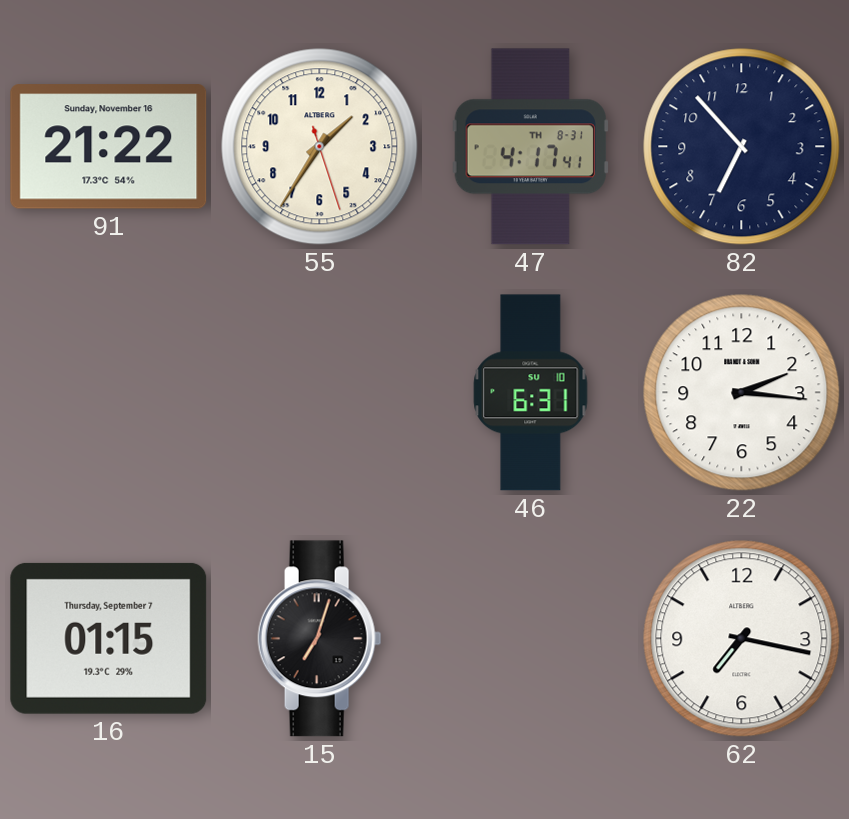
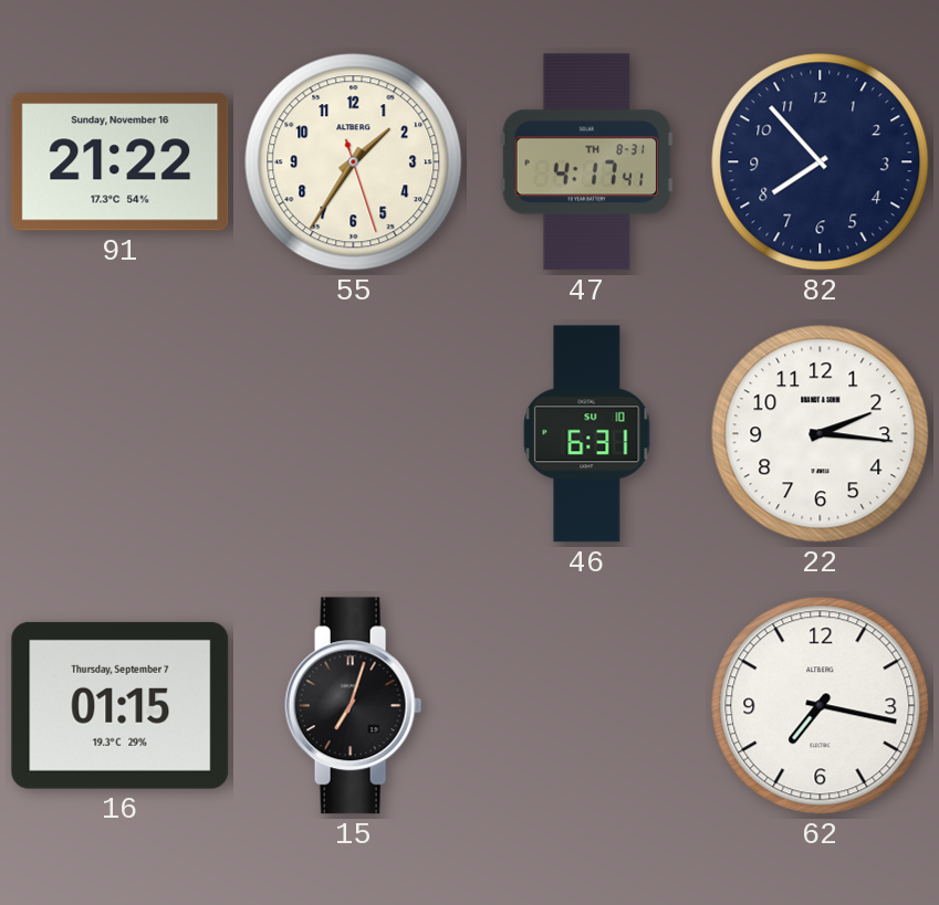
82: 6:53 -> 7:53 (821, 162)
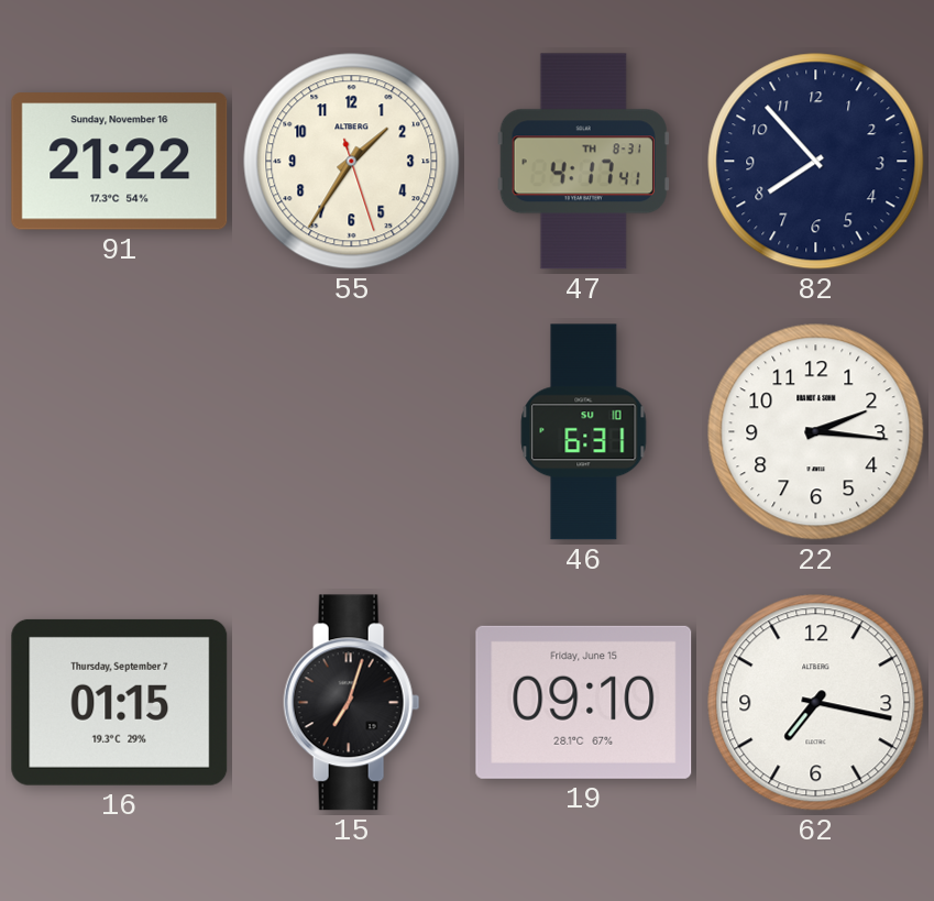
19: none -> 09:10 (584, 702)
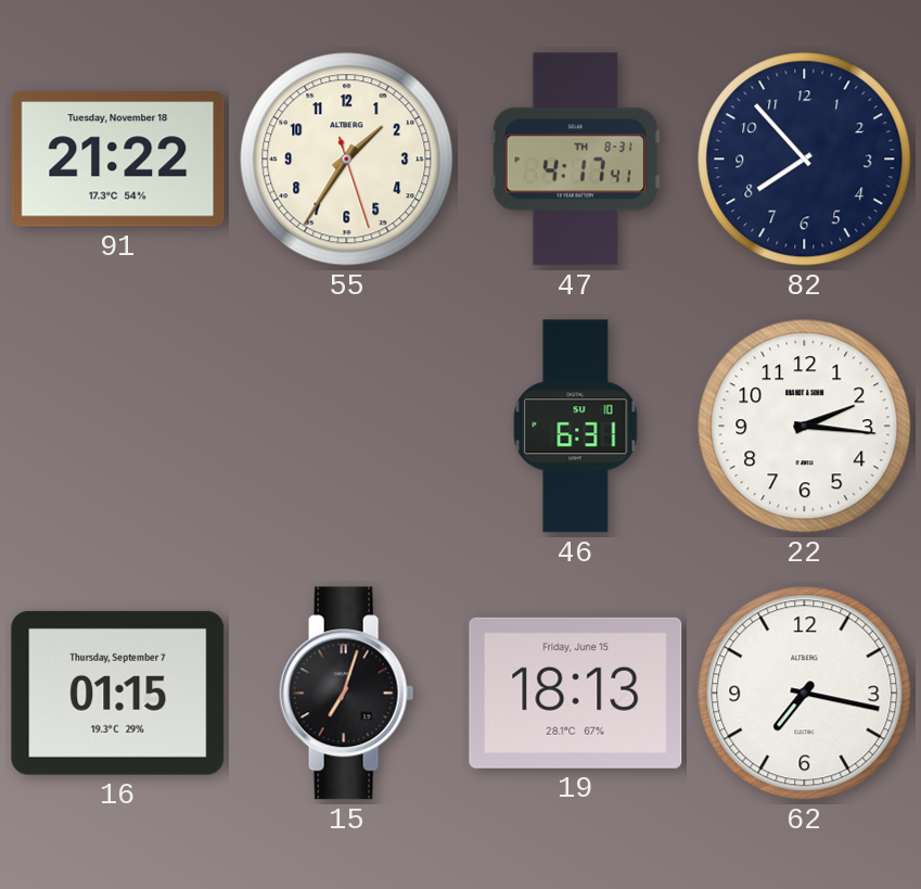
91 date: Sunday, November 16 -> Tuesday, November 18 (118, 160)
19: 09:10 -> 18:13 (576, 693)
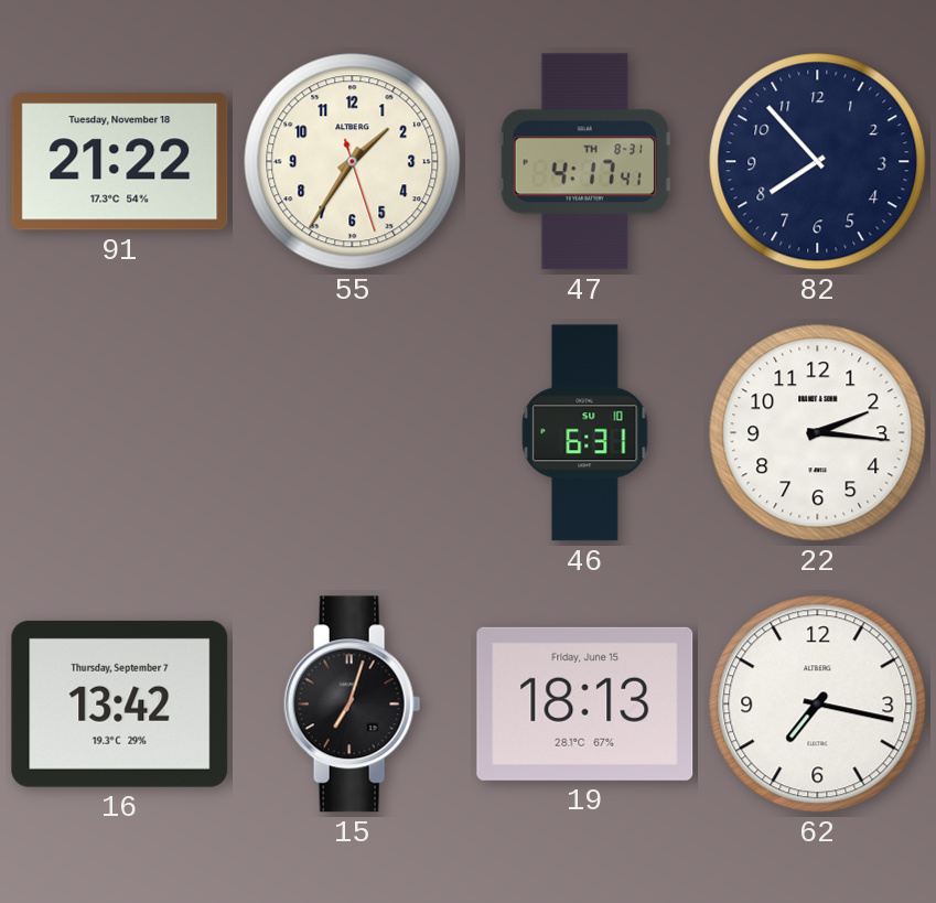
16: 01:15 -> 13:42 (120, 703)
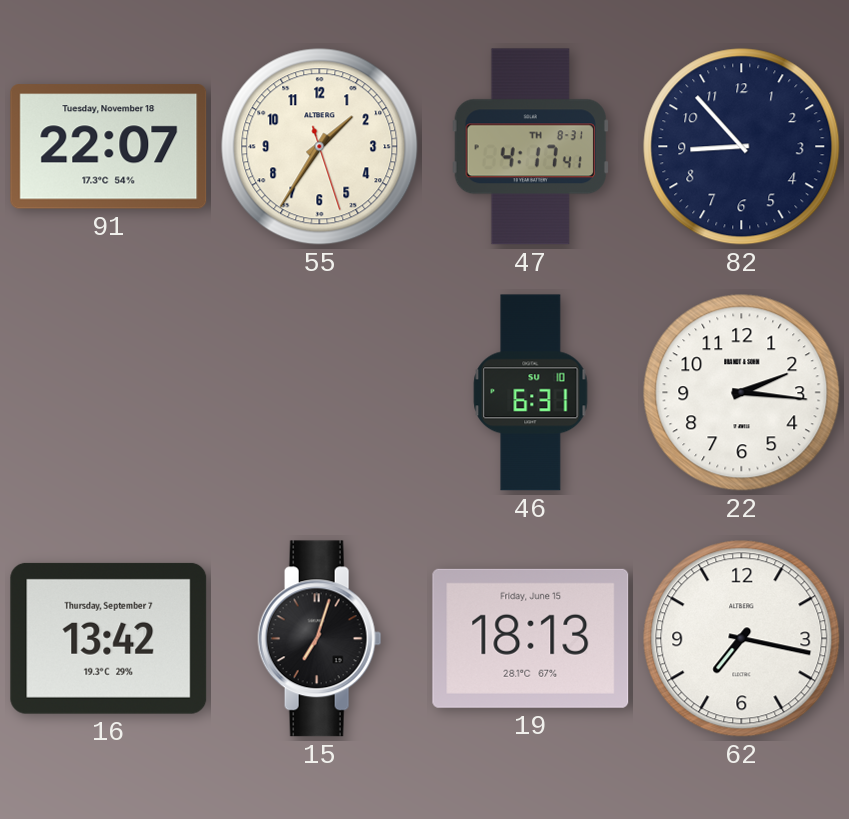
91: 21:22 -> 22:07 (109, 147)
82: 7:53 -> 8:53 (742, 147)
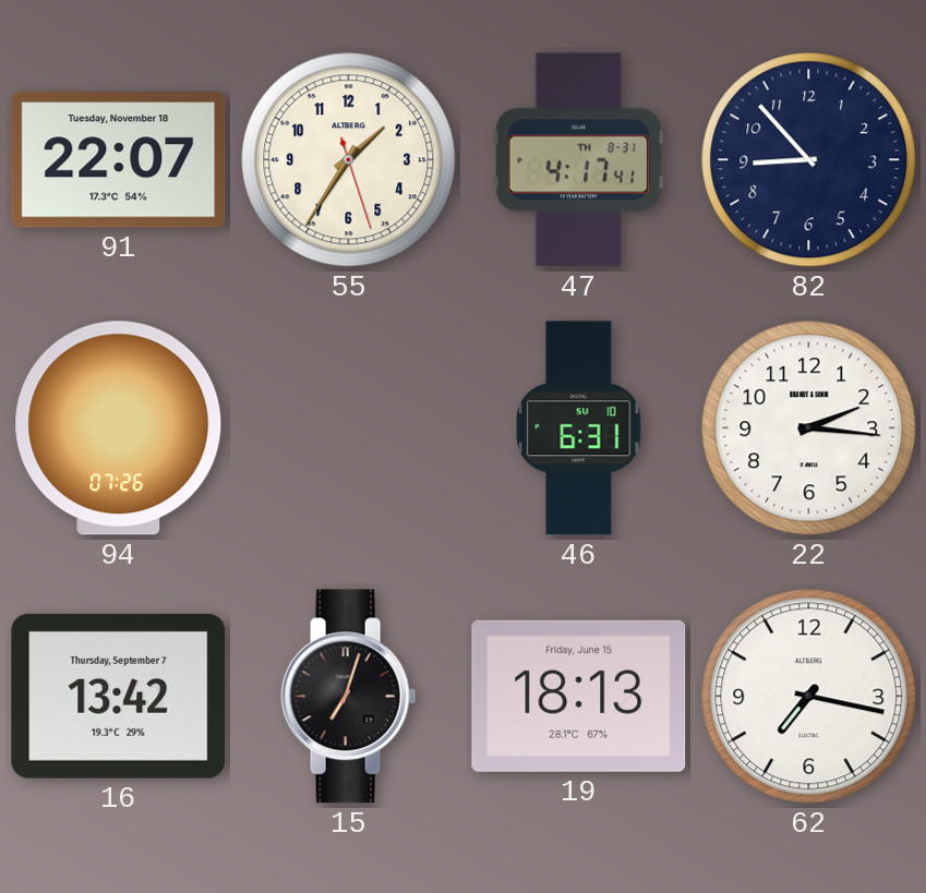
94: none -> 07:26 (119, 429)
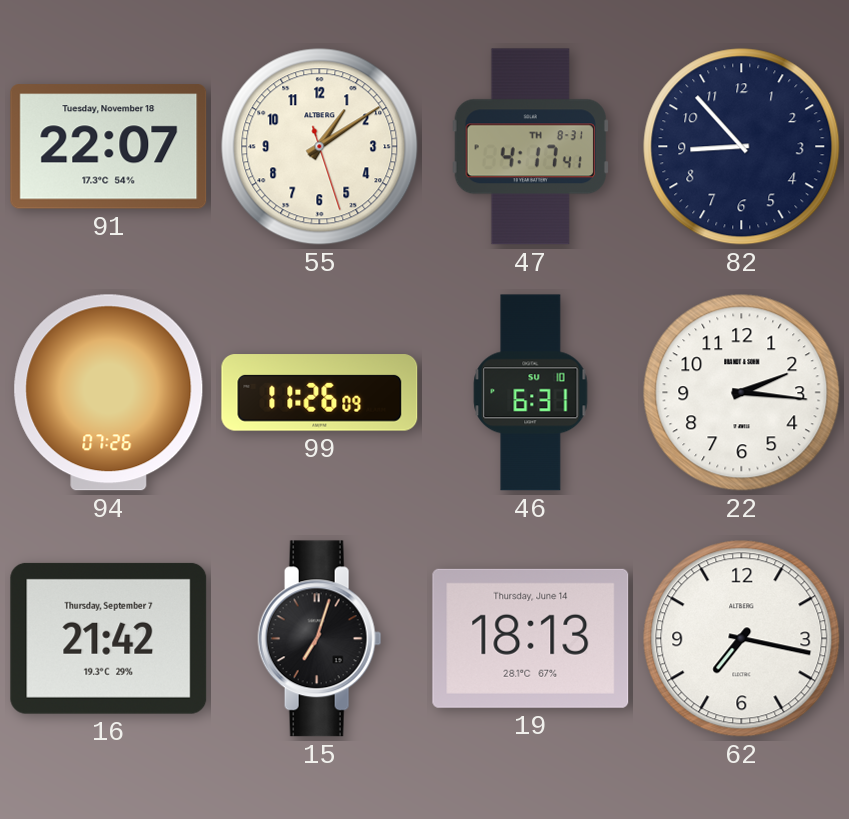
55: 1:35 -> 1:09 (320, 147)
99: none -> 11:26 (320, 393)
16: 13:42 -> 21:42 (109, 638)
19 date: Friday, June 15 -> Thursday, June 14 (531, 638)
